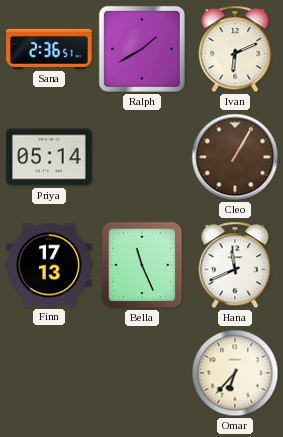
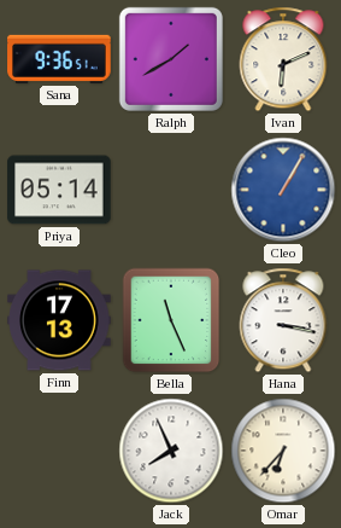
Sana: 2:36 -> 9:36 (59, 59)
Cleo dial: brown -> blue (283, 190)
Hana: 11:41 -> 3:17 (283, 320)
Jack: none -> 7:56 (171, 451)
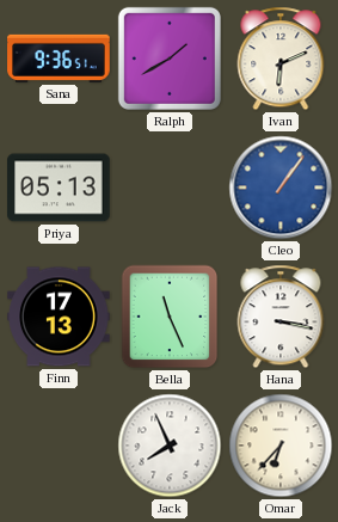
Priya: 05:14 -> 05:13 (59, 188)
Cleo: 1:05 -> 1:06 (281, 188)
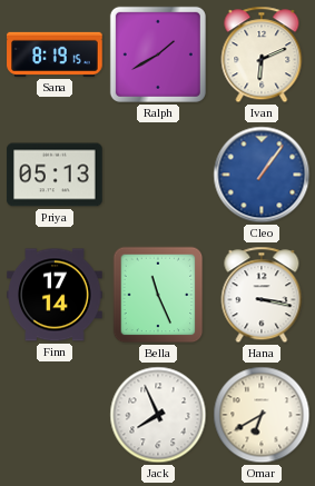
Sana: 9:36 -> 8:19 (55, 54)
Finn: 17:13 -> 17:14 (55, 295)
Omar: 6:37 -> 6:40 (262, 415)
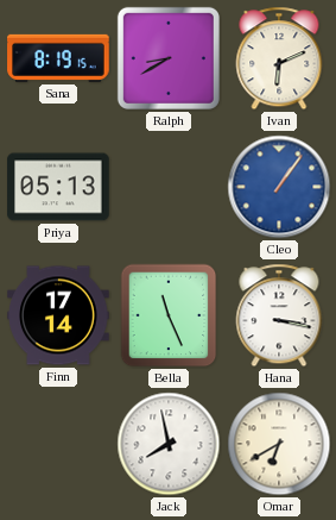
Ralph: 1:40 -> 8:40 (169, 58)
Jack: 7:56 -> 7:58 (169, 444)
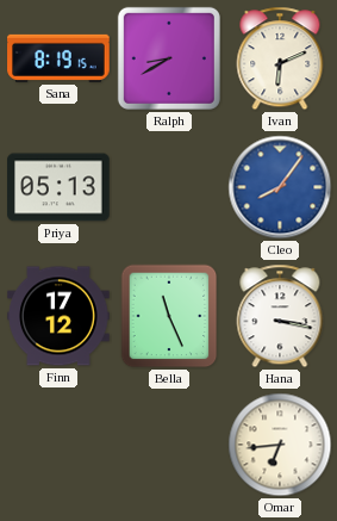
Cleo: 1:06 -> 8:06 (280, 187)
Finn: 17:14 -> 17:12 (58, 316)
Jack: 7:58 -> none (169, 444)
Omar: 6:40 -> 6:44 (280, 445)
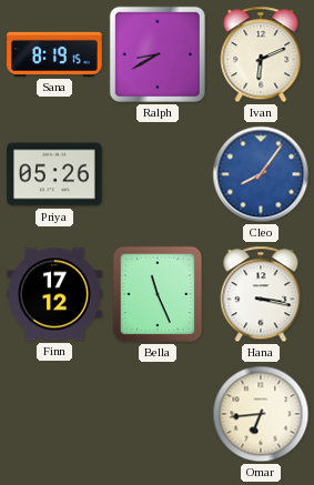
Priya: 05:13 -> 05:26 (54, 174)
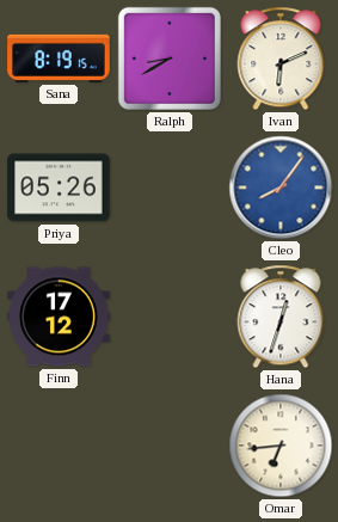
Bella: 11:26 -> none (158, 294)
Hana: 3:17 -> 12:33 (281, 317)
